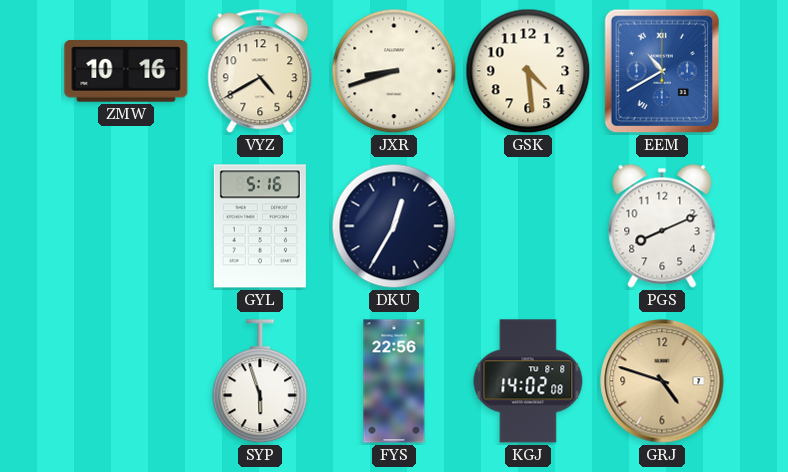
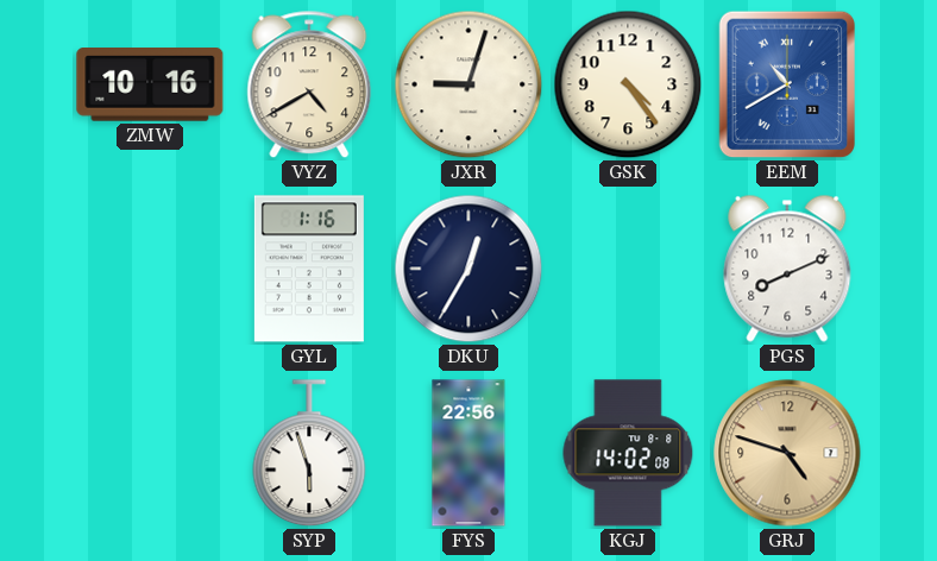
JXR: 8:42 -> 9:03 (468, 84)
GSK: 4:29 -> 4:24 (628, 84)
GYL: 5:16 -> 1:16 (309, 269)
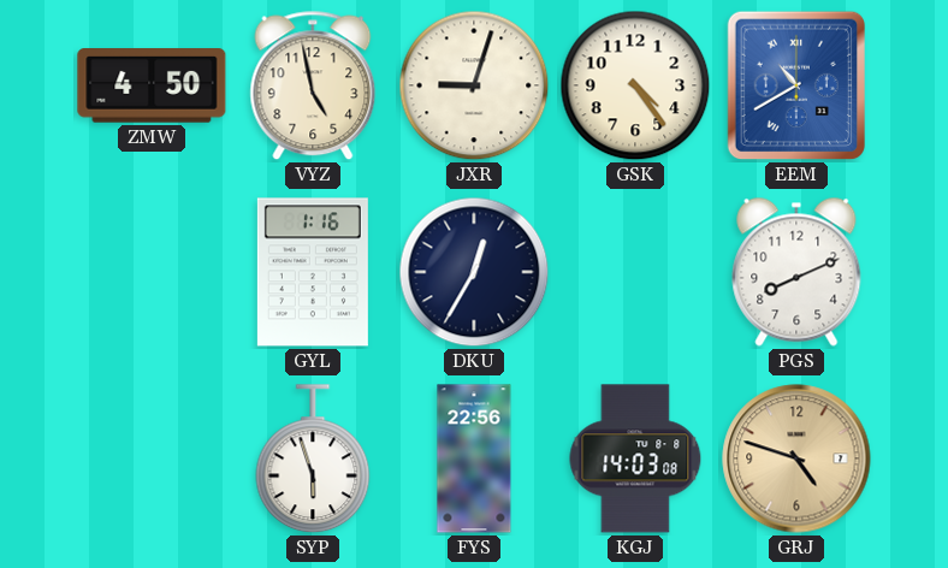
ZMW: 10:16 -> 4:50 (152, 85)
VYZ: 4:40 -> 4:58 (313, 85)
KGJ: 14:02 -> 14:03 (635, 458)
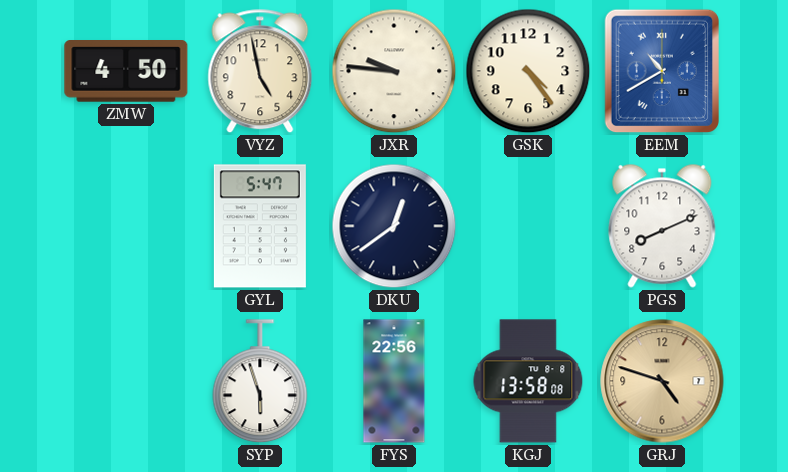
JXR: 9:03 -> 9:46 (394, 71)
GYL: 1:16 -> 5:47 (260, 226)
DKU: 12:35 -> 12:39 (394, 226)
KGJ: 14:03 -> 13:58 (528, 381)
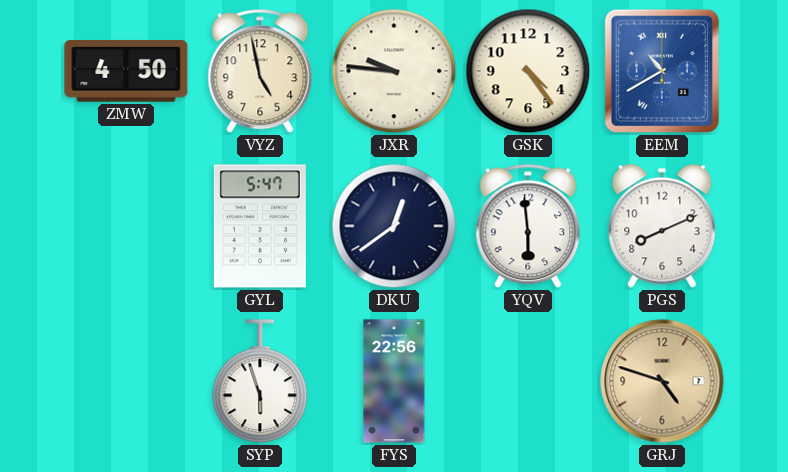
YQV: none -> 5:59 (528, 226)
KGJ: 13:58 -> none (528, 381)
